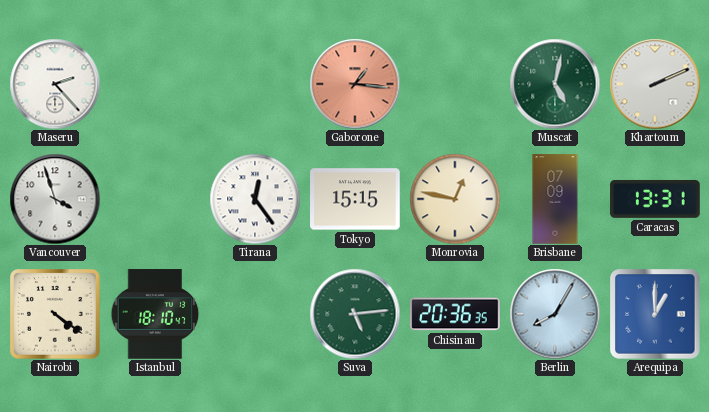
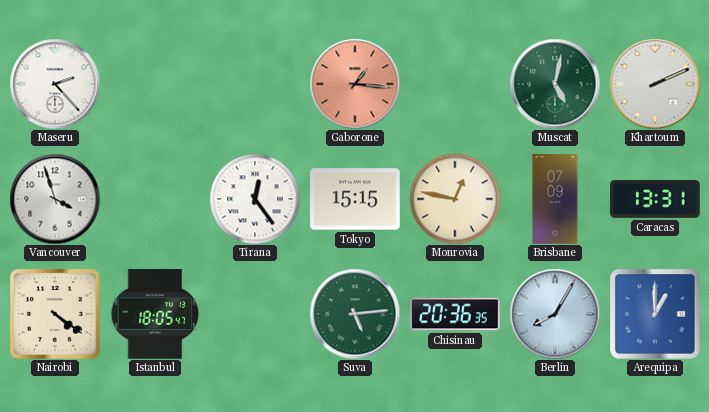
Istanbul: 18:10 -> 18:05 (155, 314)
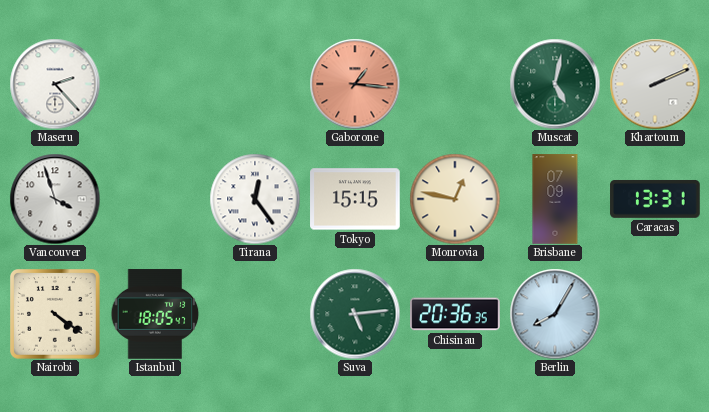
Arequipa: 1:00 -> none (655, 314)
